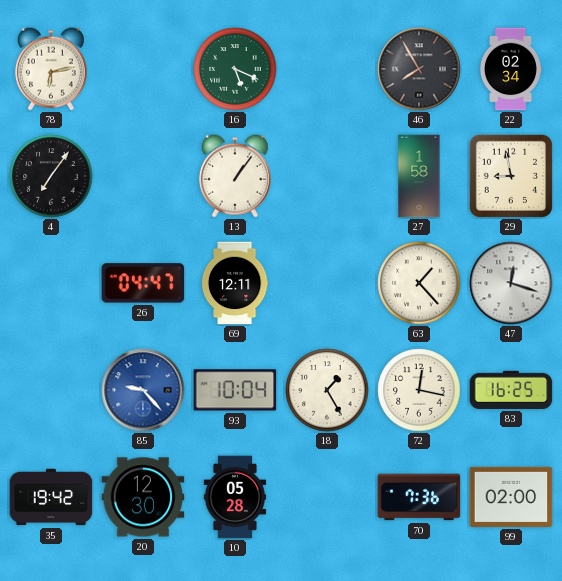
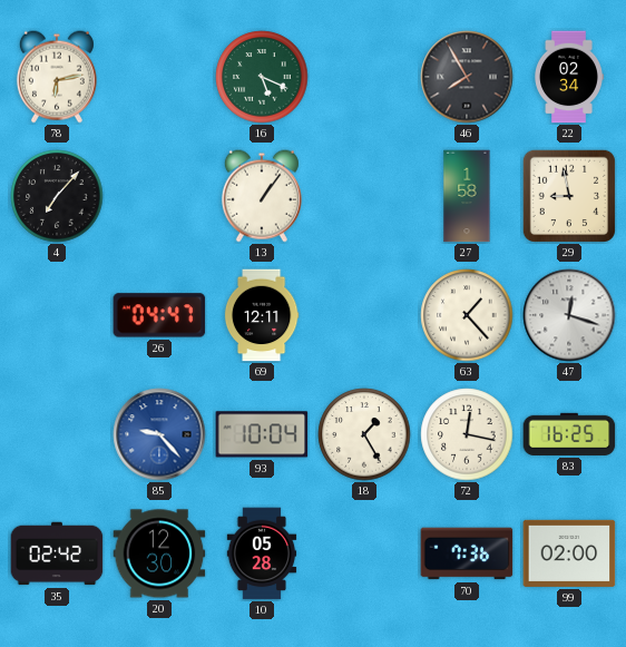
4: 7:06 -> 7:07 (57, 196)
35: 19:42 -> 02:42 (57, 553)
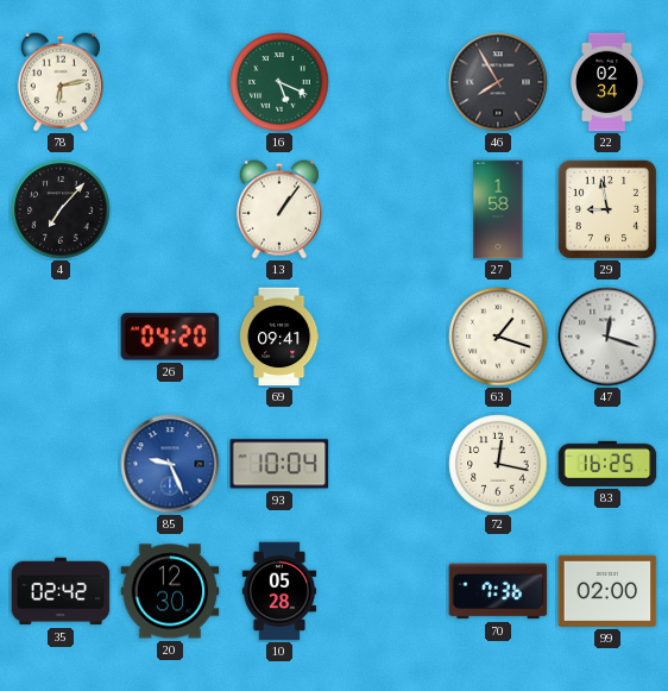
26: 04:47 -> 04:20 (170, 337)
69: 12:11 -> 09:41 (279, 337)
63: 1:23 -> 1:18 (498, 337)
85: 9:23 -> 9:26 (170, 464)
18: 1:25 -> none (364, 434)
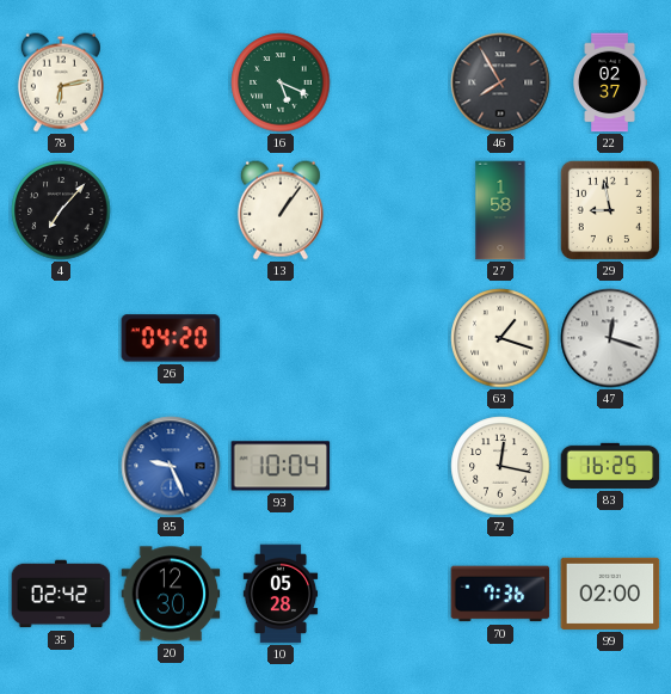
22: 02:34 -> 02:37 (610, 82)
69: 09:41 -> none (279, 337)
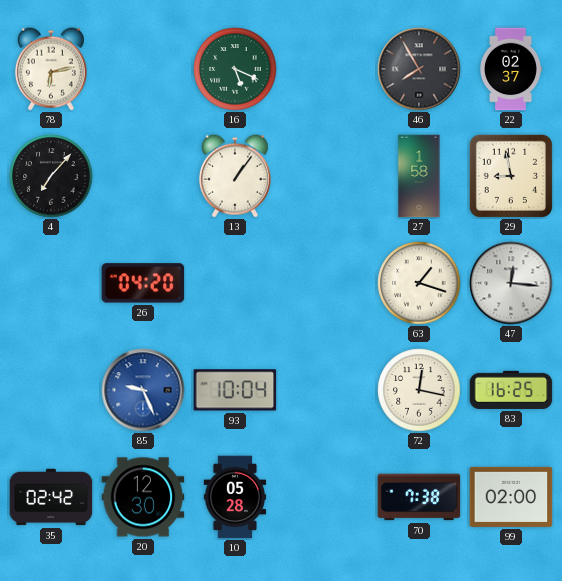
47: 12:18 -> 12:16 (511, 283)
70: 7:36 -> 7:38 (419, 497)
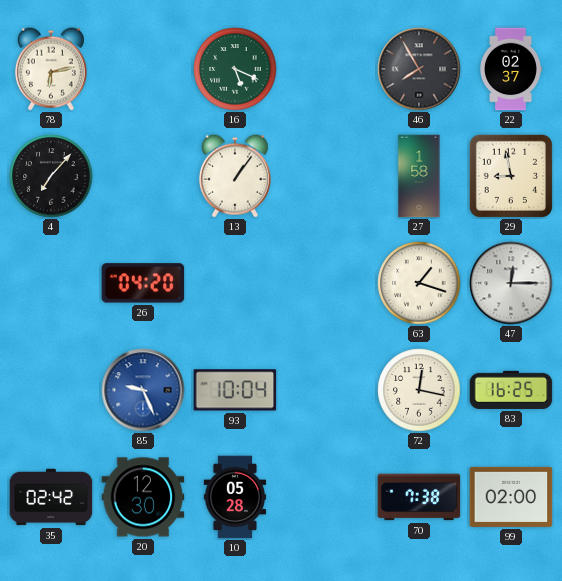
47: 12:16 -> 12:15 (511, 283)
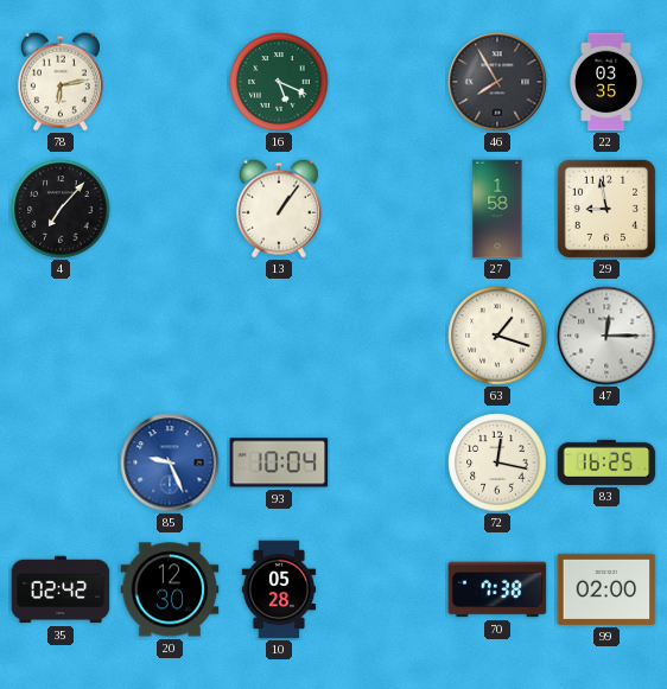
22: 02:37 -> 03:35 (606, 82)
26: 04:20 -> none (143, 283)
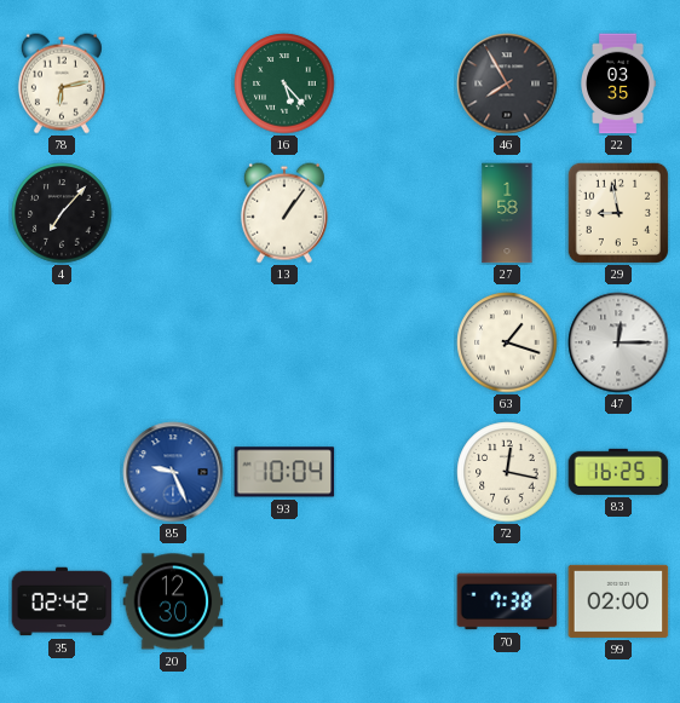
16: 5:19 -> 5:23 (284, 83)
10: 05:28 -> none (279, 589)
